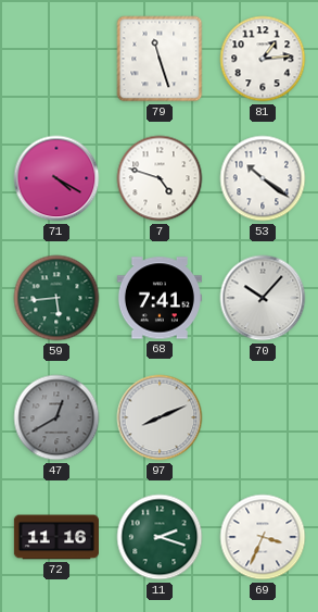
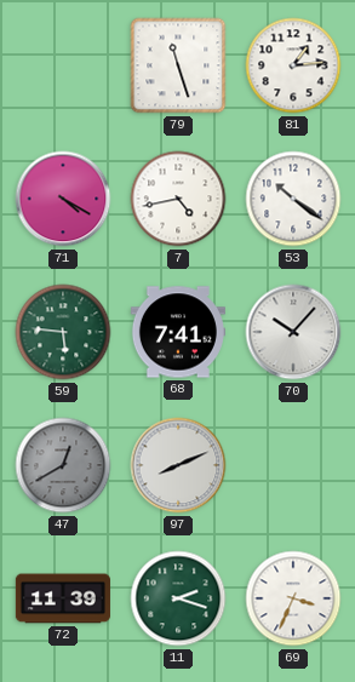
7: 4:48 -> 4:43 (178, 199)
59: 5:44 -> 5:46 (63, 332)
72: 11:16 -> 11:39 (63, 598)
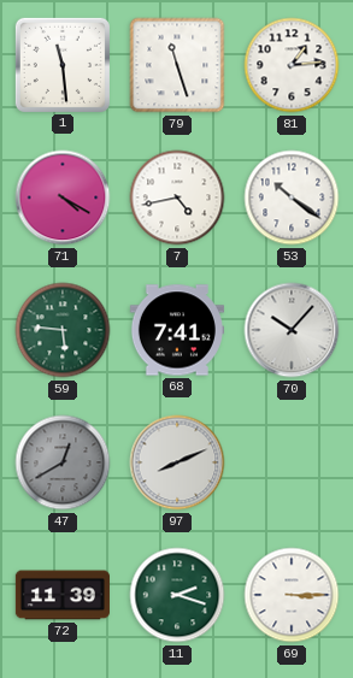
1: none -> 11:29 (63, 65)
69: 3:34 -> 3:15 (292, 595)
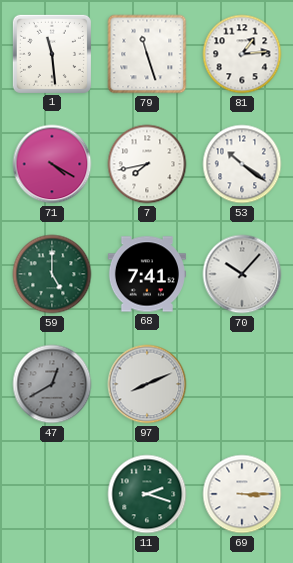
7: 4:43 -> 7:43 (147, 164)
59: 5:46 -> 5:00 (52, 274)
72: 11:39 -> none (63, 595)
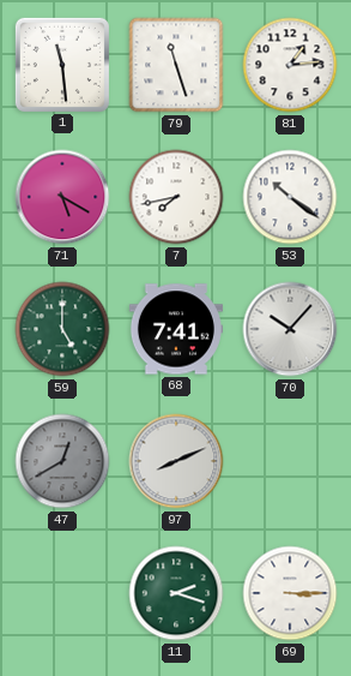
71: 4:20 -> 5:20 (62, 197)
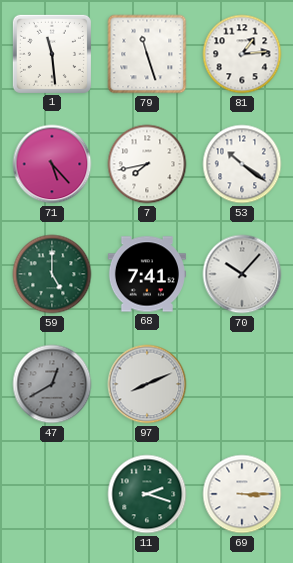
71: 5:20 -> 5:23 (52, 164)
